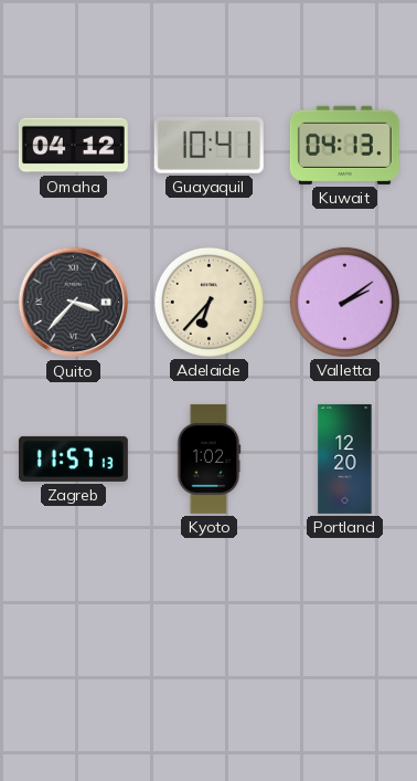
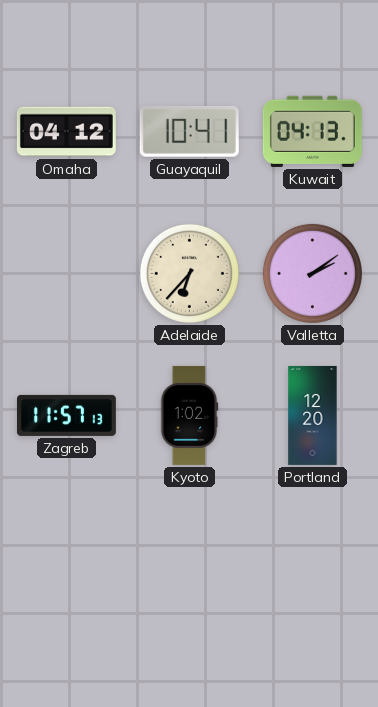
Quito: 3:37 -> none (74, 303)
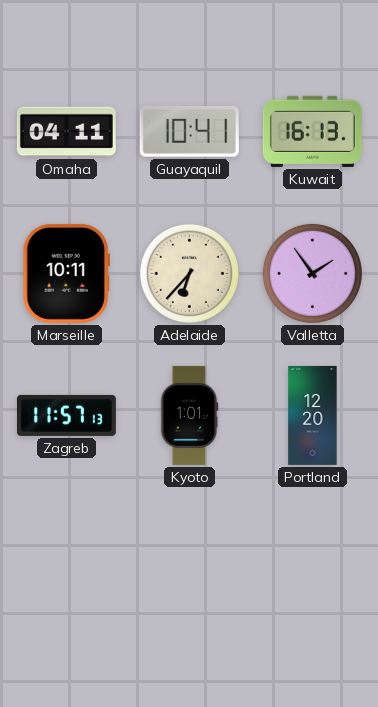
Omaha: 04:12 -> 04:11 (66, 132)
Kuwait: 04:13 -> 16:13 (312, 131)
Marseille: none -> 10:11 (66, 273)
Valletta: 2:09 -> 1:54 (312, 273)
Kyoto: 1:02 -> 1:01 (189, 415)
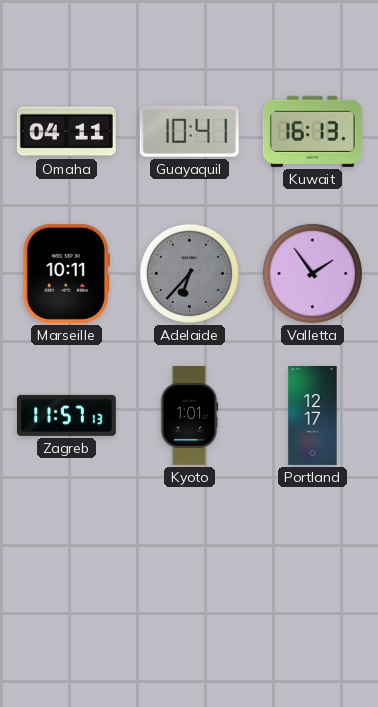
Adelaide dial: cream -> grey (189, 273)
Portland: 12:20 -> 12:17 (313, 415)
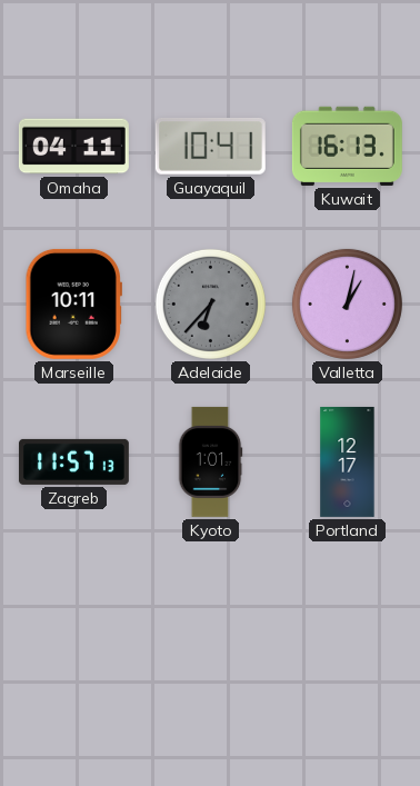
Valletta: 1:54 -> 1:02 (347, 304)
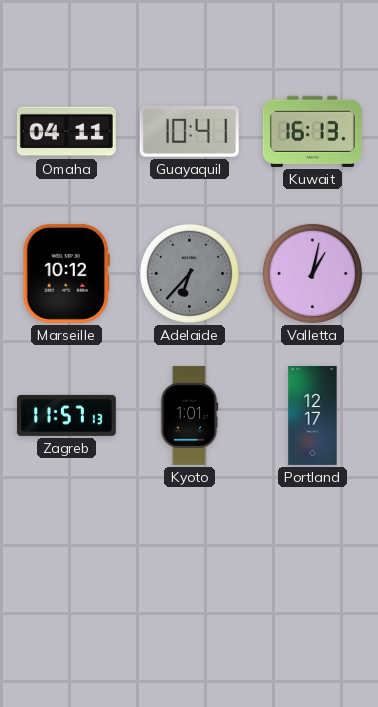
Marseille: 10:11 -> 10:12 (66, 273)
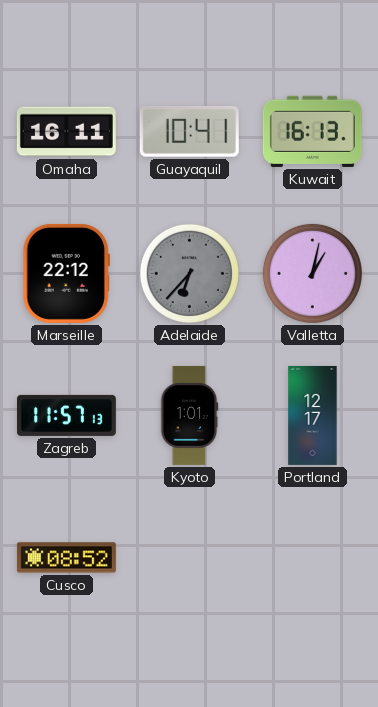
Omaha: 04:11 -> 16:11 (66, 132)
Marseille: 10:12 -> 22:12 (66, 273)
Cusco: none -> 08:52 (66, 558)
